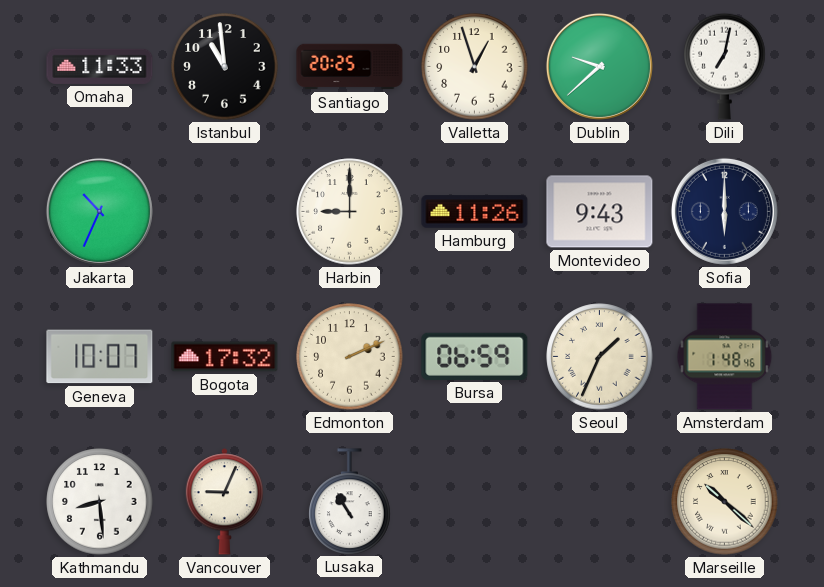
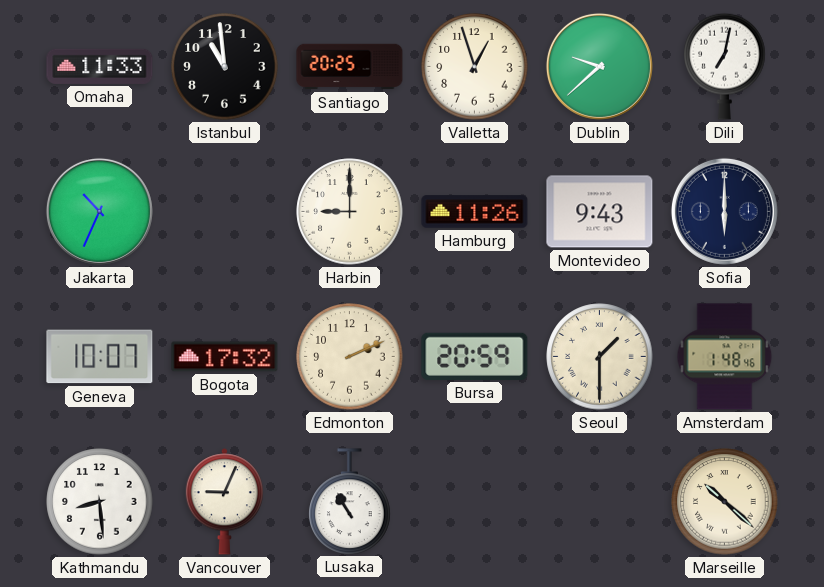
Bursa: 06:59 -> 20:59 (475, 356)
Seoul: 1:34 -> 1:30 (600, 357)
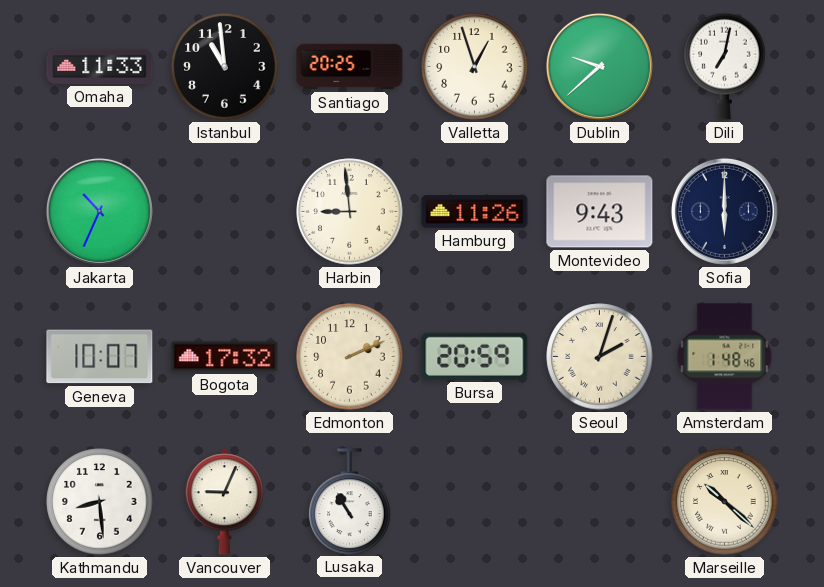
Harbin: 9:00 -> 8:59 (350, 212)
Seoul: 1:30 -> 2:03 (600, 357)
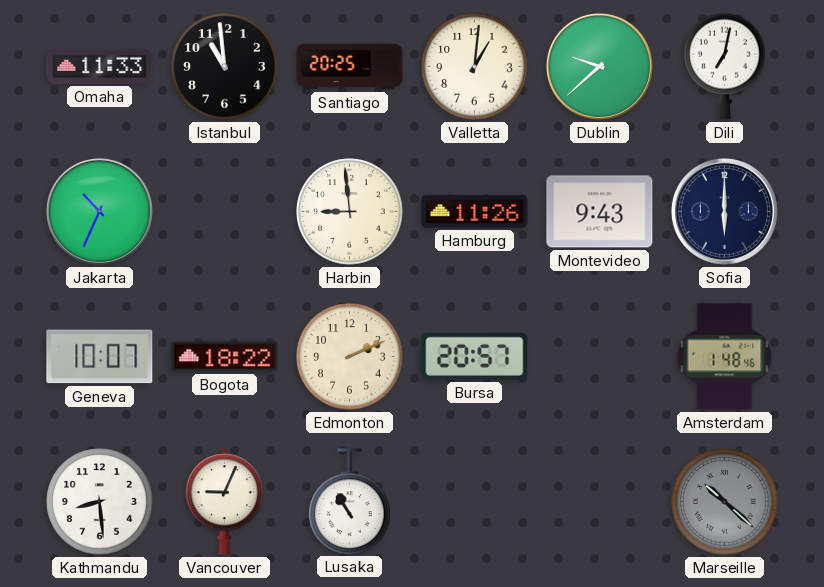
Valletta: 12:57 -> 1:01 (475, 67)
Bogota: 17:32 -> 18:22 (225, 357)
Bursa: 20:59 -> 20:57 (475, 356)
Seoul: 2:03 -> none (600, 357)
Marseille dial: cream -> grey (725, 502)
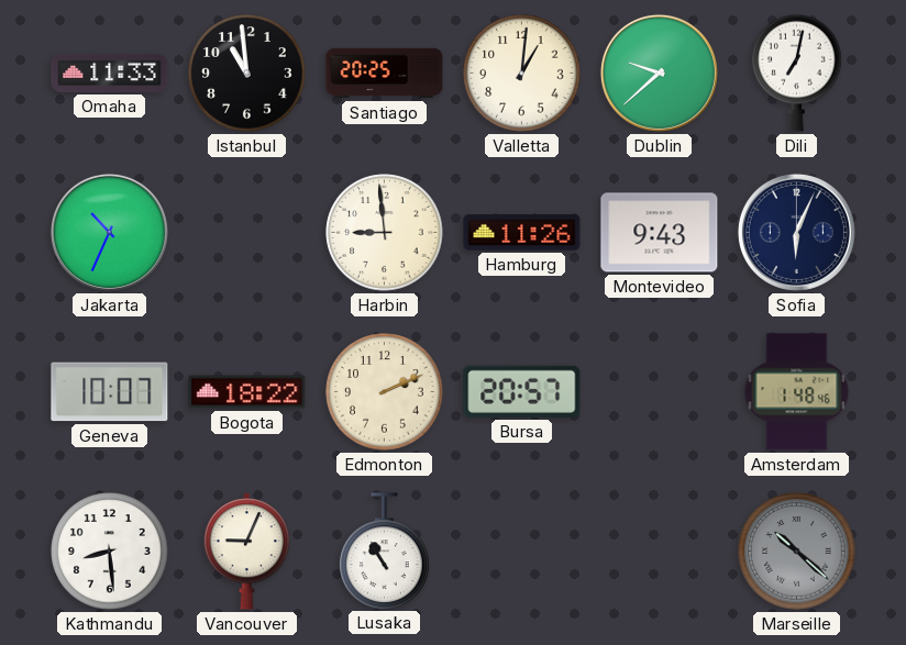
Sofia: 6:00 -> 6:04 (796, 232)
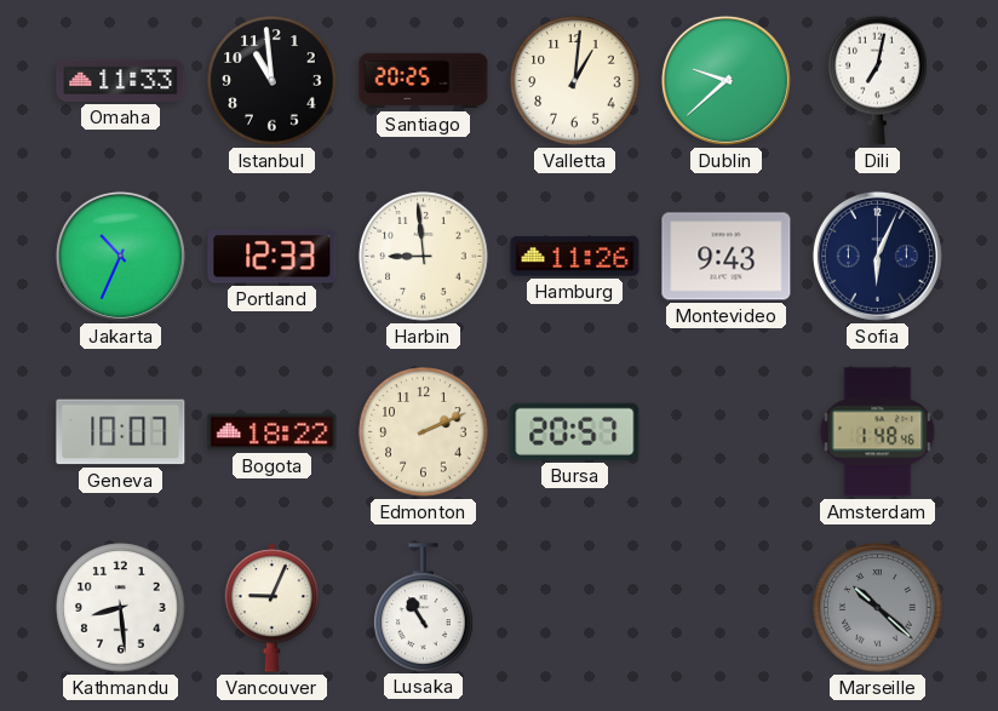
Portland: none -> 12:33 (273, 257)
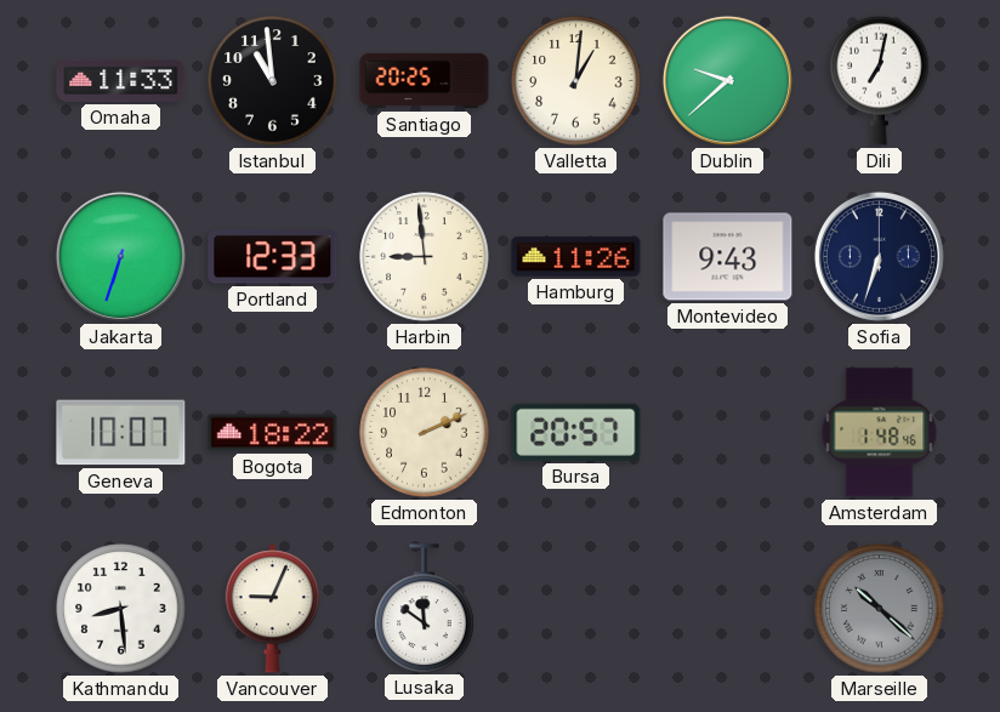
Jakarta: 10:34 -> 6:33 (120, 256)
Sofia: 6:04 -> 6:33 (879, 256)
Lusaka: 10:55 -> 11:51 (425, 608)
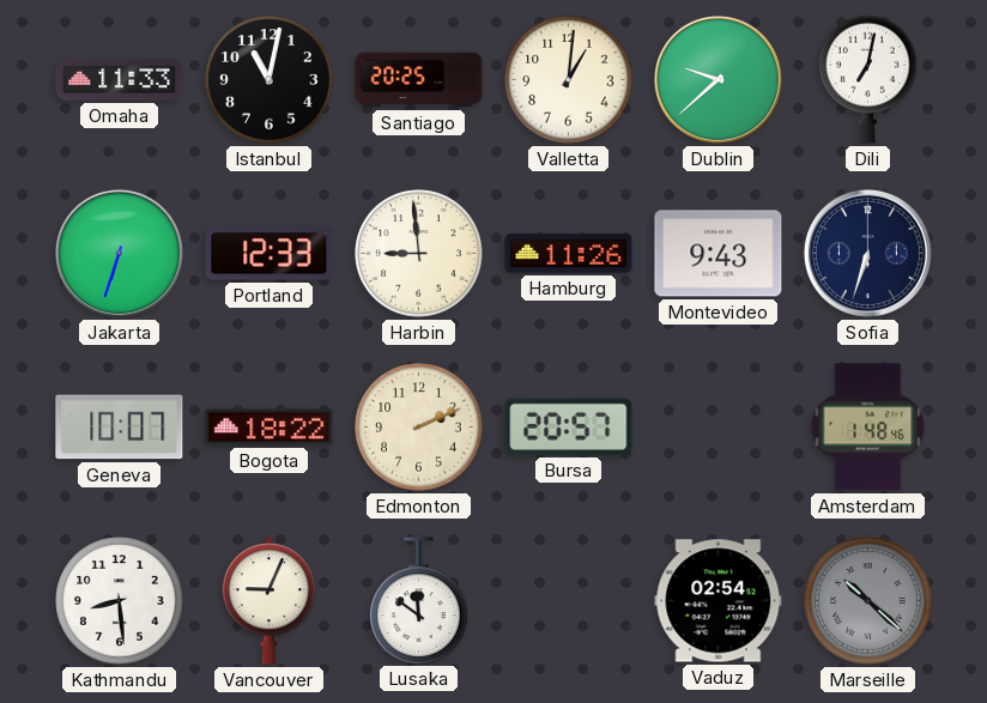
Istanbul: 10:59 -> 11:02 (270, 80)
Vaduz: none -> 02:54 (719, 601)
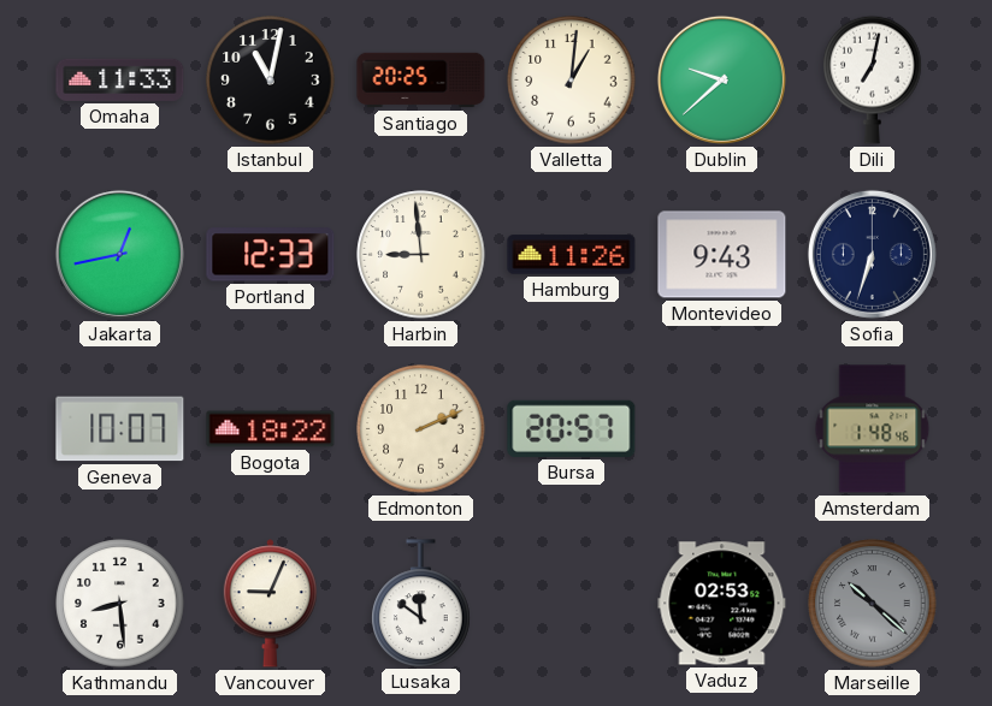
Jakarta: 6:33 -> 12:43 (119, 254)
Vaduz: 02:54 -> 02:53 (722, 604)
